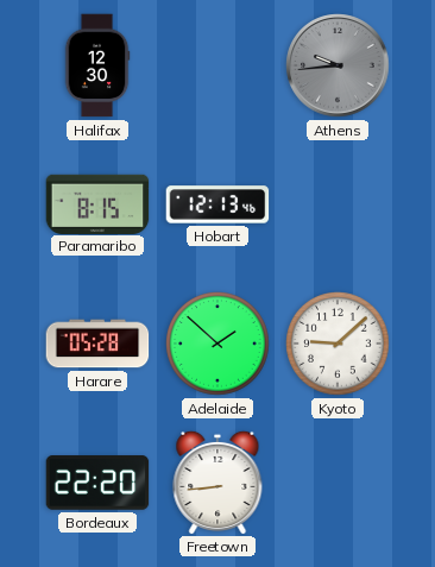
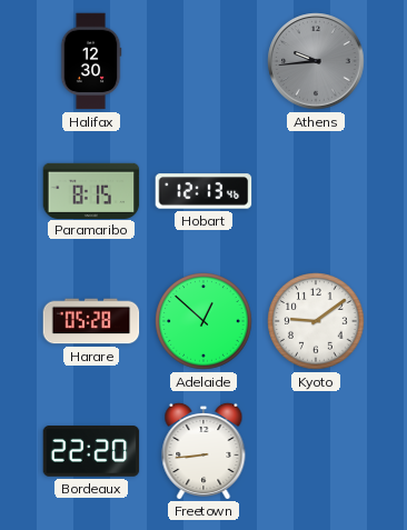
Adelaide: 1:52 -> 12:52 (203, 321)
Kyoto: 9:08 -> 9:09 (316, 321)
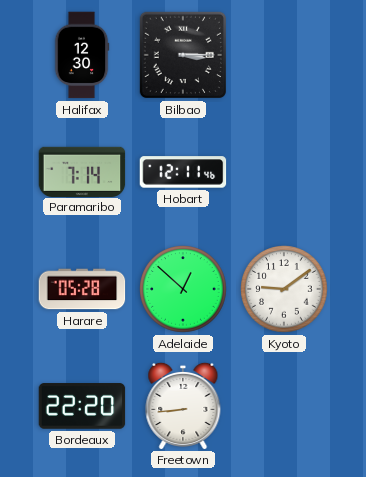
Bilbao: none -> 3:15 (183, 55)
Athens: 9:44 -> none (316, 61)
Paramaribo: 8:15 -> 7:14 (82, 171)
Hobart: 12:13 -> 12:11 (183, 172)
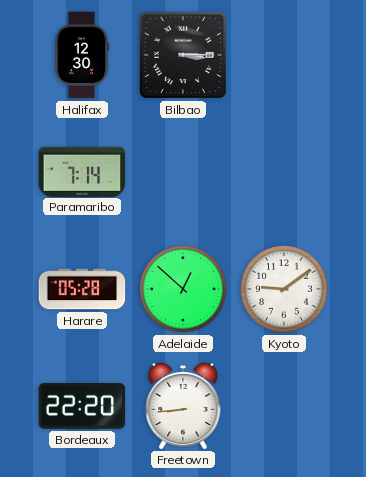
Hobart: 12:11 -> none (183, 172)
